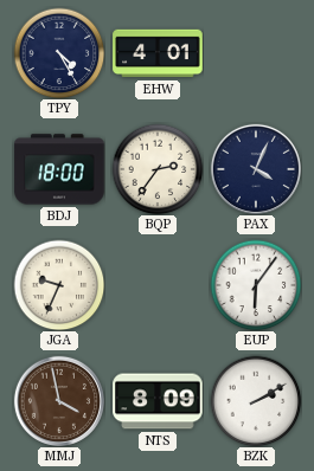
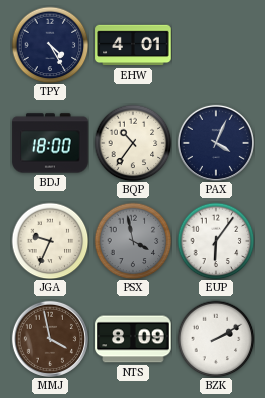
BQP: 2:36 -> 10:36 (133, 143)
PSX: none -> 3:58 (133, 241)
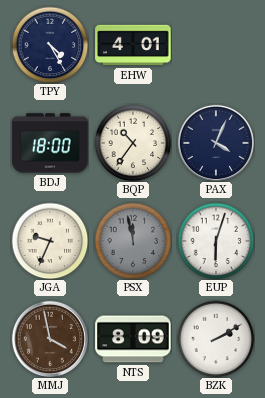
PSX: 3:58 -> 11:58 (133, 241)
EUP: 6:06 -> 6:03 (216, 241)
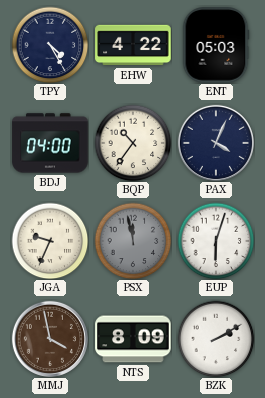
EHW: 4:01 -> 4:22 (133, 45)
ENT: none -> 05:03 (216, 45)
BDJ: 18:00 -> 04:00 (50, 143)
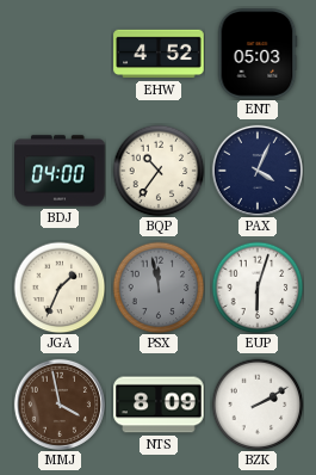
TPY: 4:25 -> none (50, 45)
EHW: 4:22 -> 4:52 (159, 54)
JGA: 9:34 -> 1:34 (60, 288)
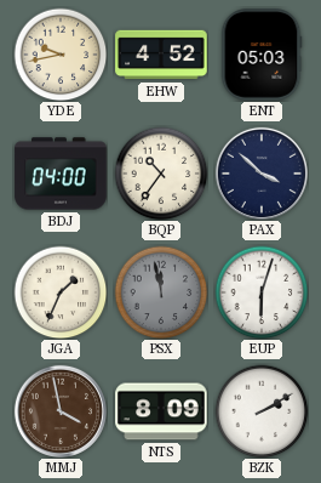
YDE: none -> 9:43 (61, 55)
PAX: 4:04 -> 3:52 (262, 174)
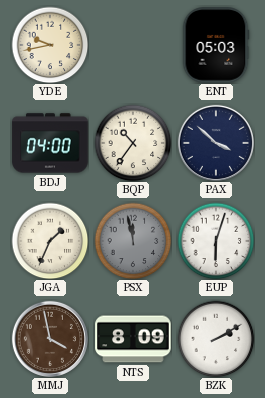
EHW: 4:52 -> none (161, 55)
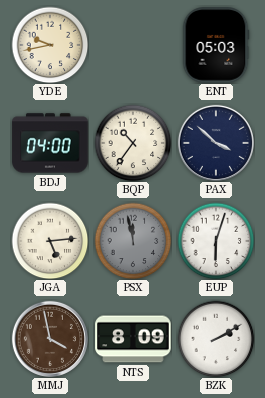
JGA: 1:34 -> 5:14 (50, 241)
